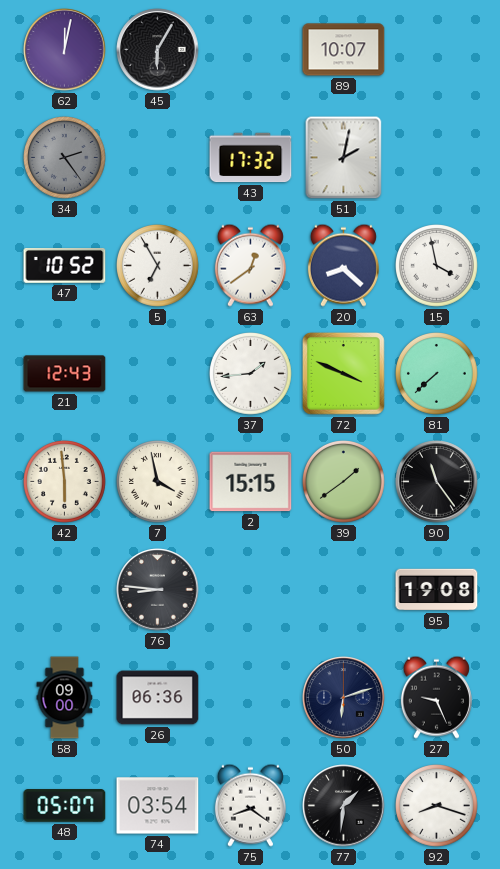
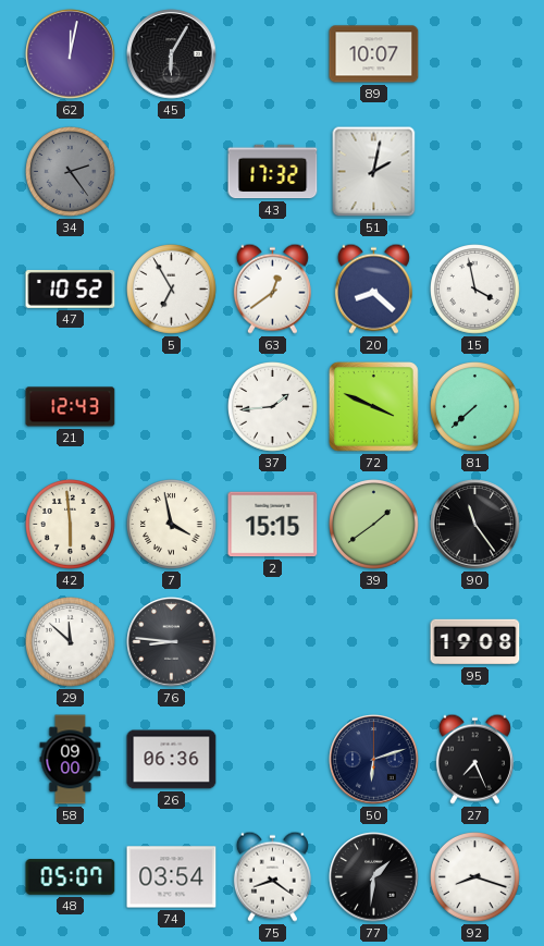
29: none -> 11:52 (71, 642)
27: 9:26 -> 7:26 (474, 759)
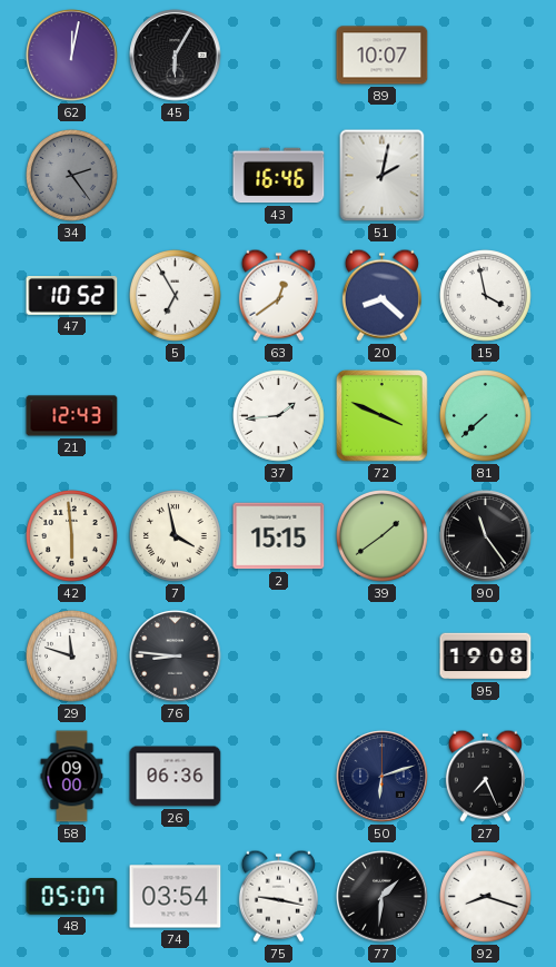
43: 17:32 -> 16:46 (279, 176)
29: 11:52 -> 11:48 (72, 657)
75: 8:21 -> 9:17 (278, 896)
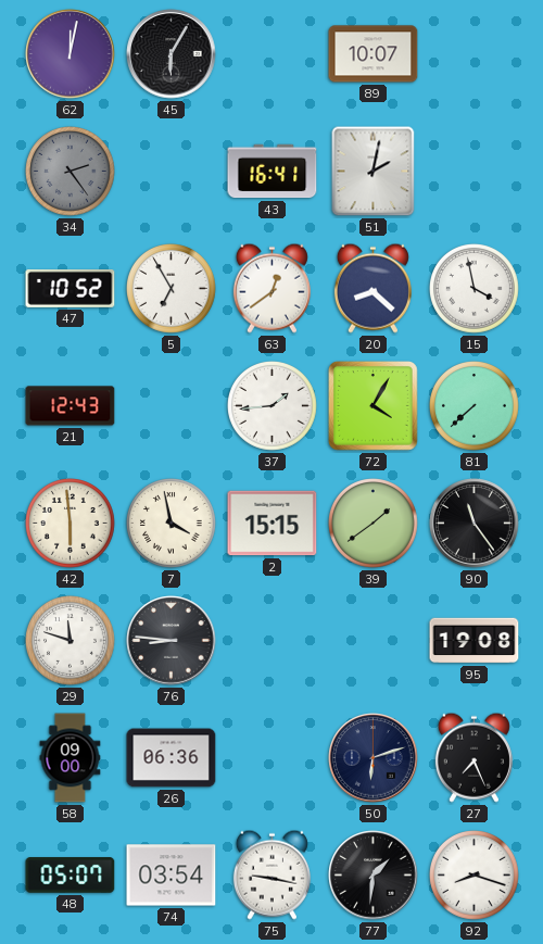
43: 16:46 -> 16:41 (273, 172)
72: 3:49 -> 4:05 (374, 406)
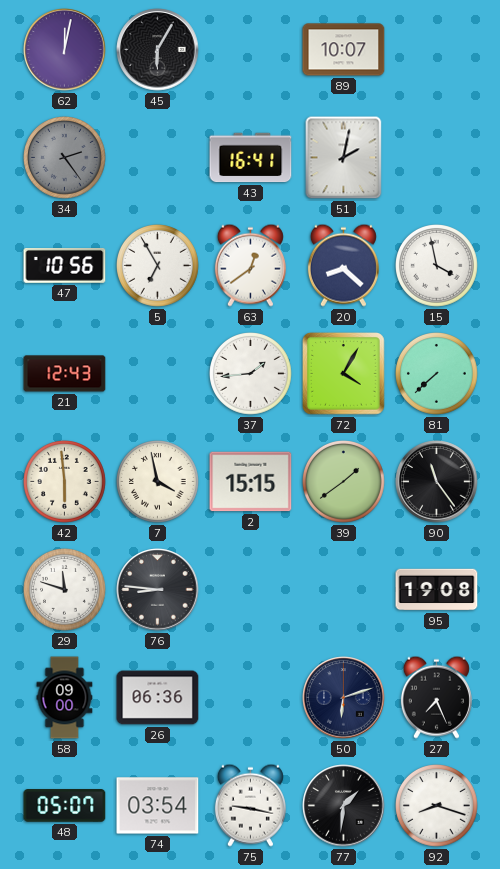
47: 10:52 -> 10:56 (65, 266)
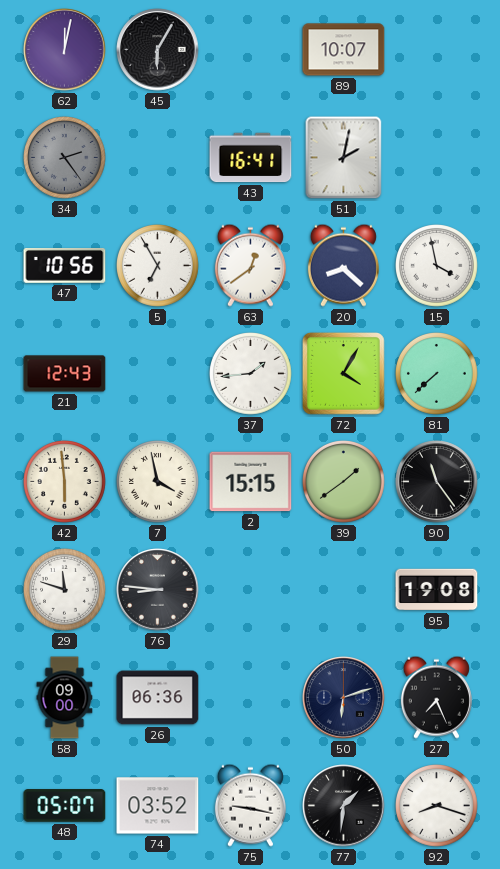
74: 03:54 -> 03:52 (158, 806)
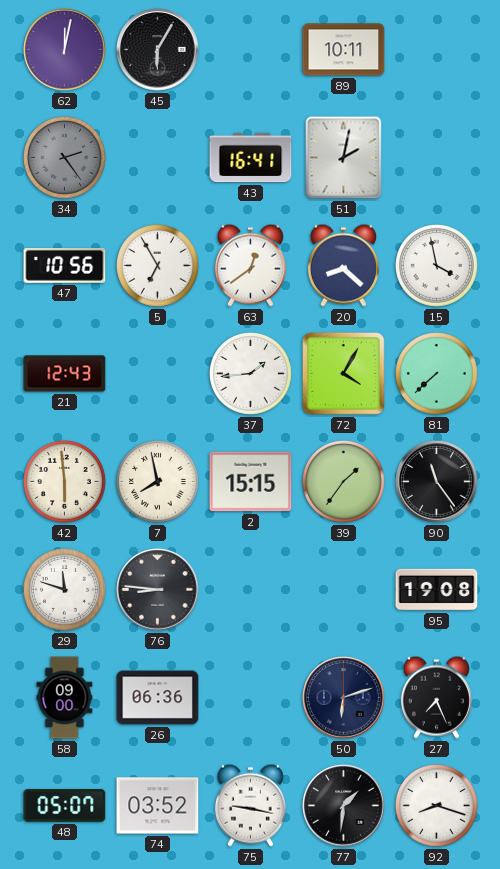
89: 10:07 -> 10:11 (344, 50)
7: 3:58 -> 7:58 (158, 482)
39: 1:39 -> 1:36 (344, 482)
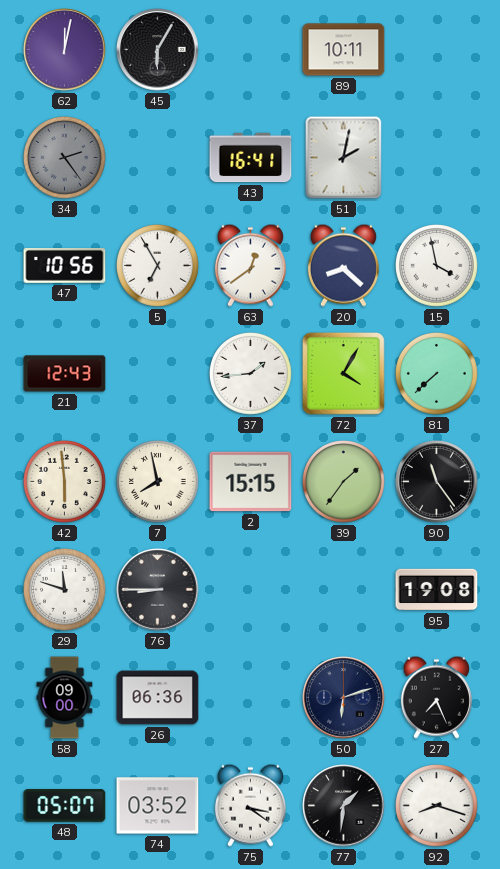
76: 8:46 -> 8:45 (158, 590)
75: 9:17 -> 3:21 (250, 805)
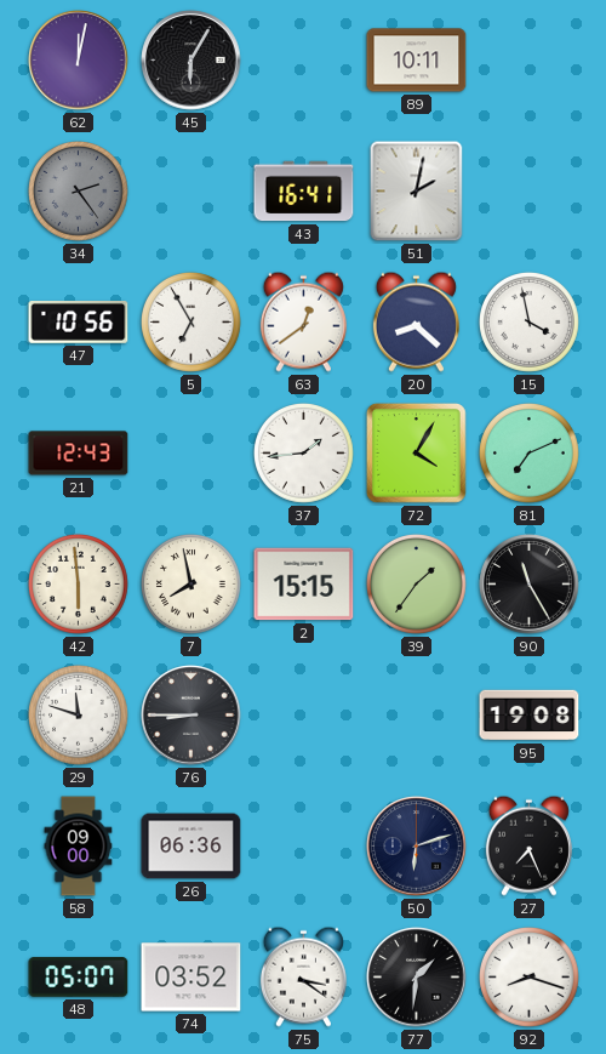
81: 7:38 -> 7:11 (530, 454)
90: 11:24 -> 11:25 (530, 585)
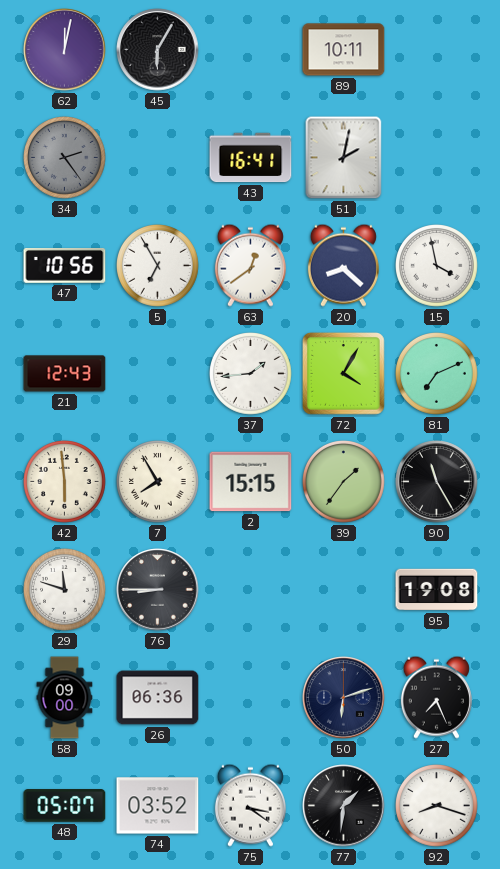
7: 7:58 -> 7:55 (158, 482)
